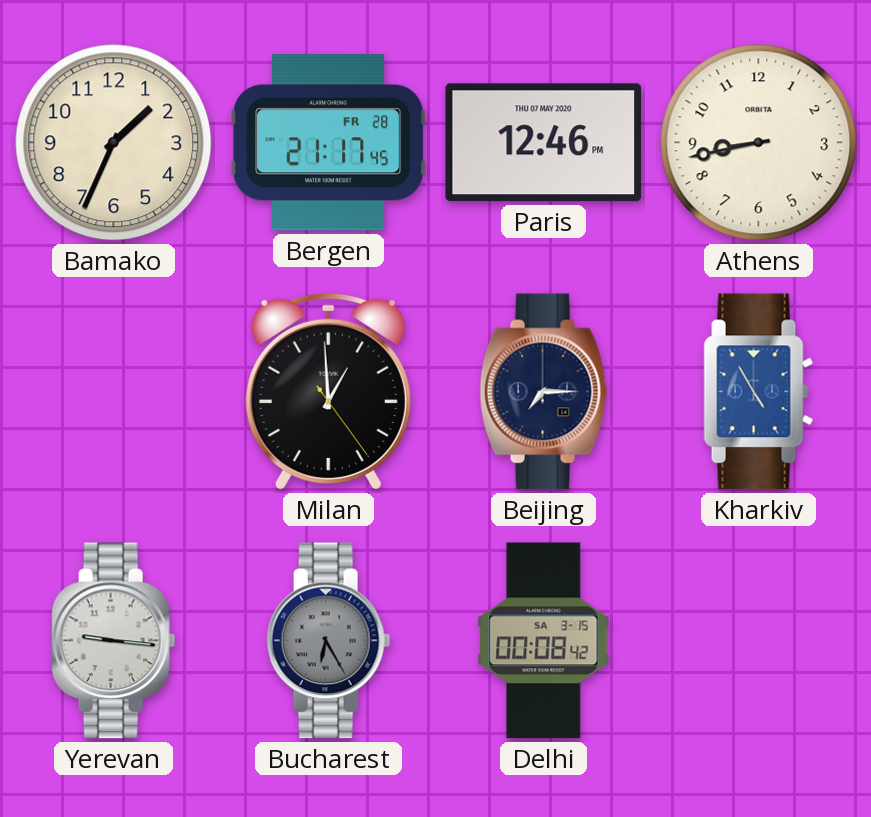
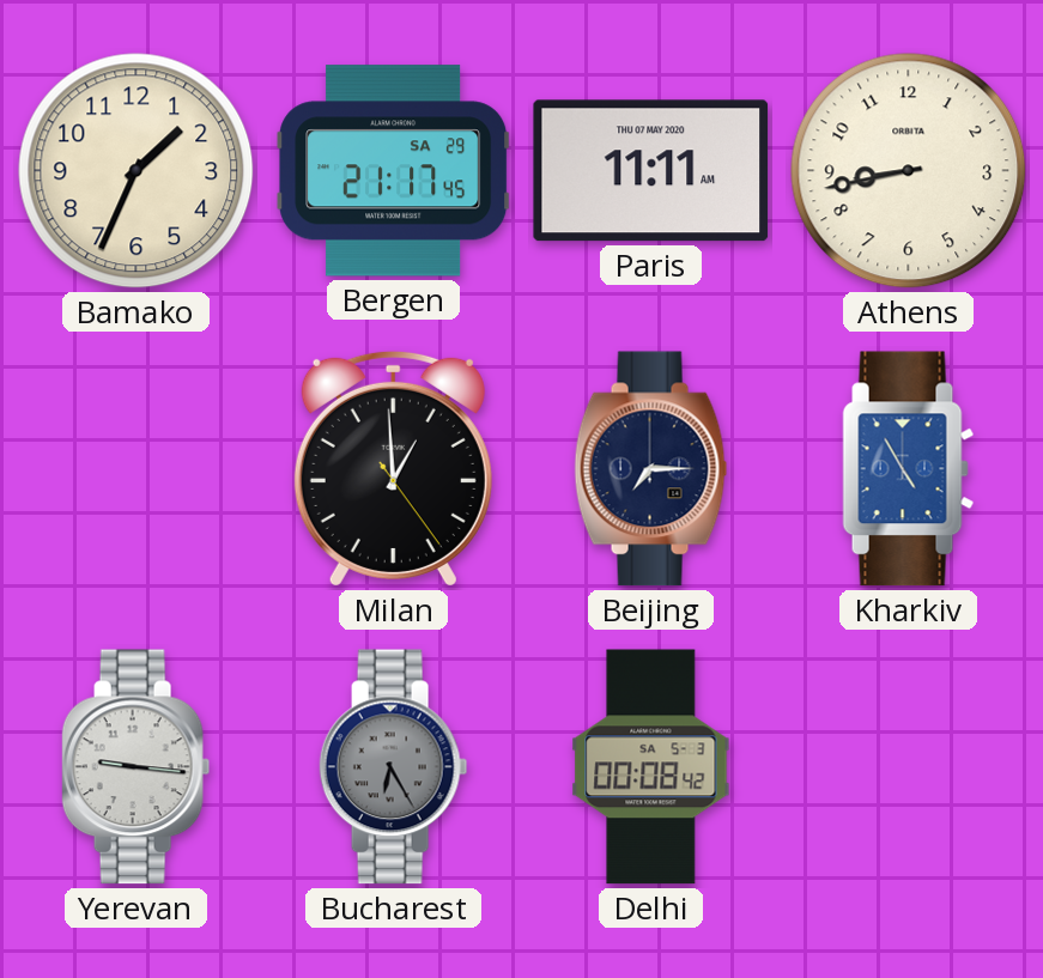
Bergen date: FR 28 -> SA 29 (394, 171)
Paris: 12:46 -> 11:11 (651, 171)
Delhi date: SA 3-15 -> SA 5-3 (651, 767)
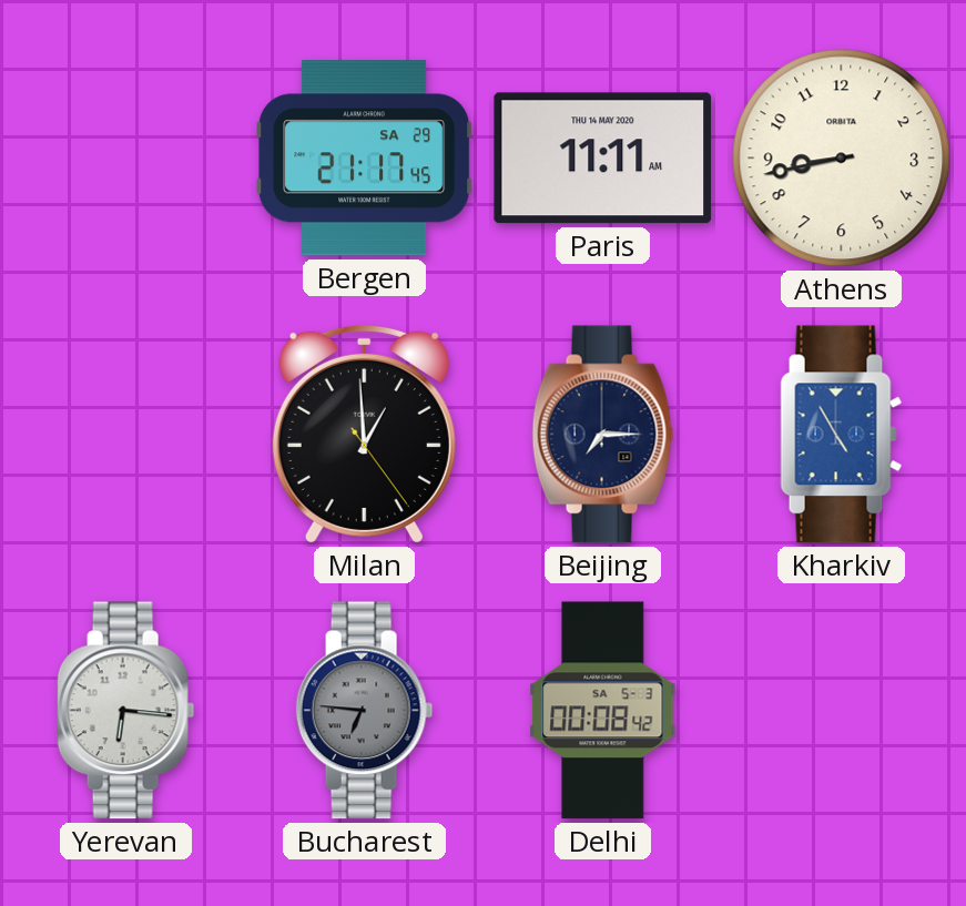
Bamako: 1:34 -> none (137, 171)
Paris date: THU 07 MAY 2020 -> THU 14 MAY 2020 (603, 159)
Yerevan: 9:16 -> 6:16 (126, 711)
Bucharest: 6:25 -> 6:46 (365, 711)
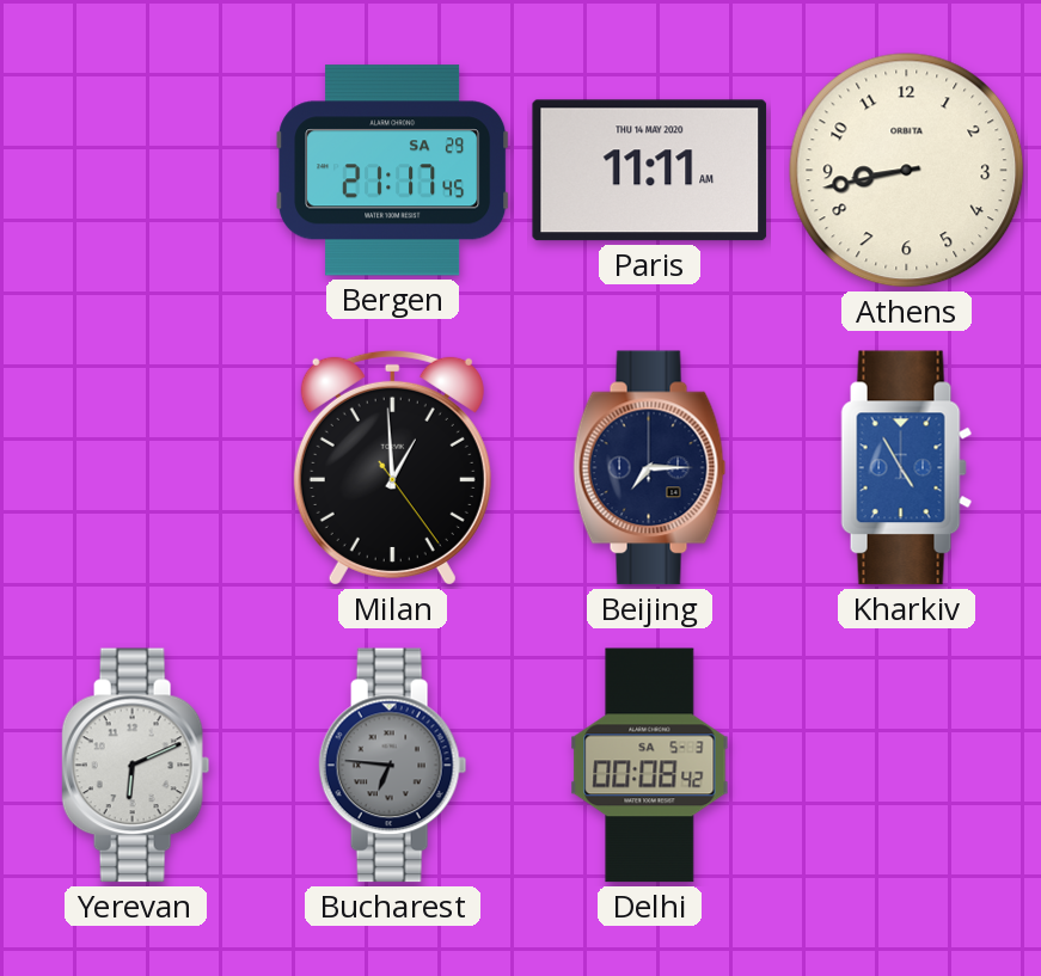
Yerevan: 6:16 -> 6:11 (136, 766)
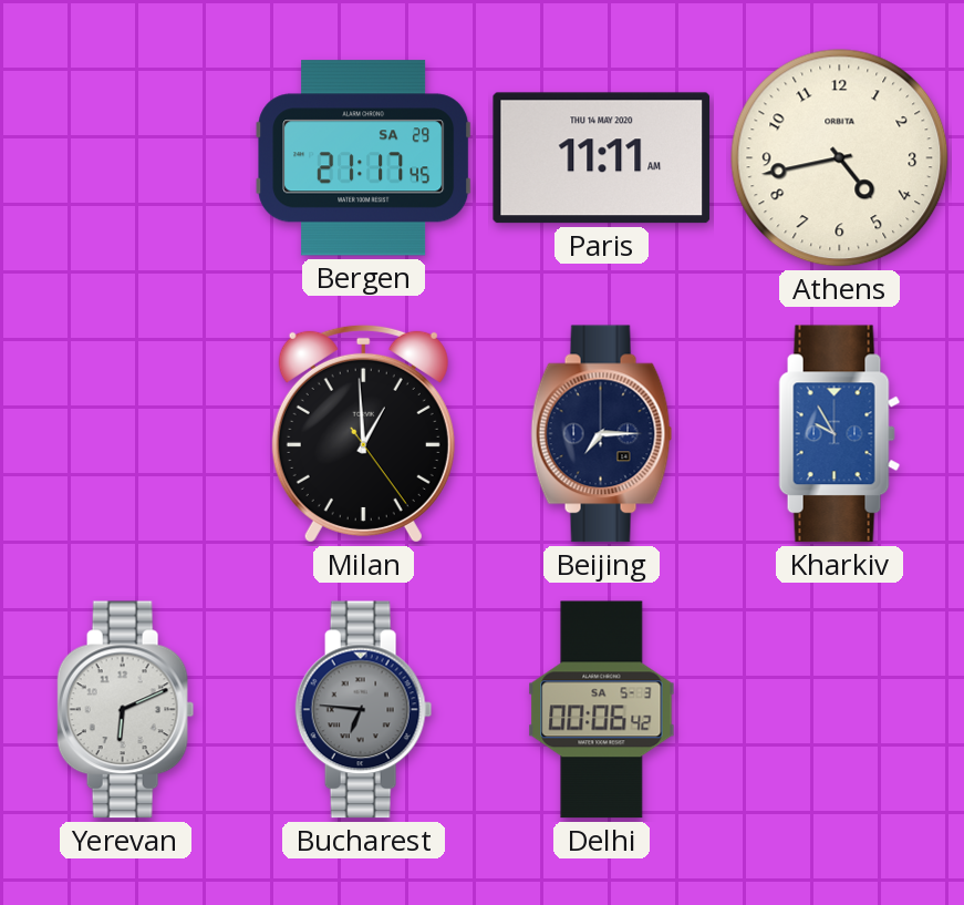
Athens: 8:43 -> 4:43 (840, 158)
Kharkiv: 4:55 -> 9:55 (840, 434)
Delhi: 00:08 -> 00:06 (602, 710)
